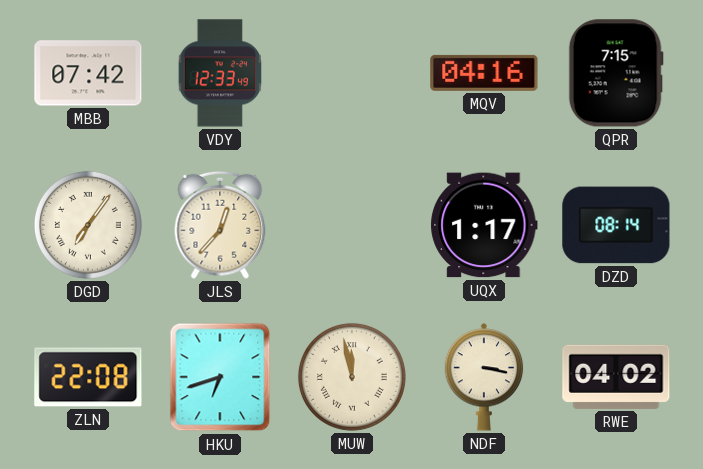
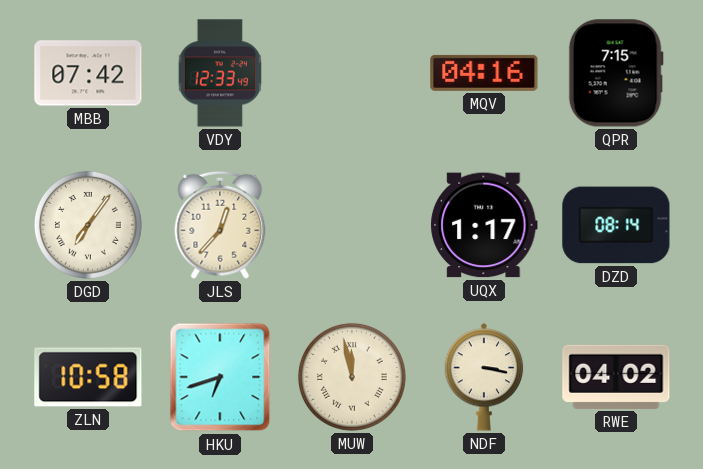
ZLN: 22:08 -> 10:58 (88, 377)
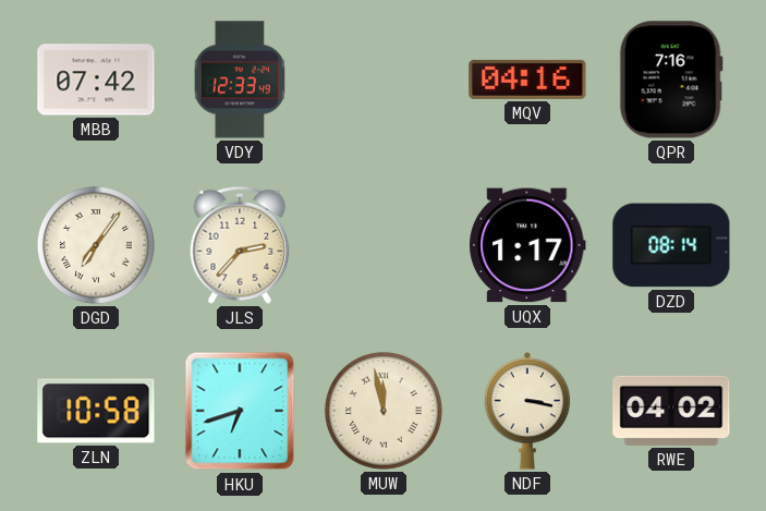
QPR: 7:15 -> 7:16 (671, 80)
JLS: 12:37 -> 2:37 (240, 245)
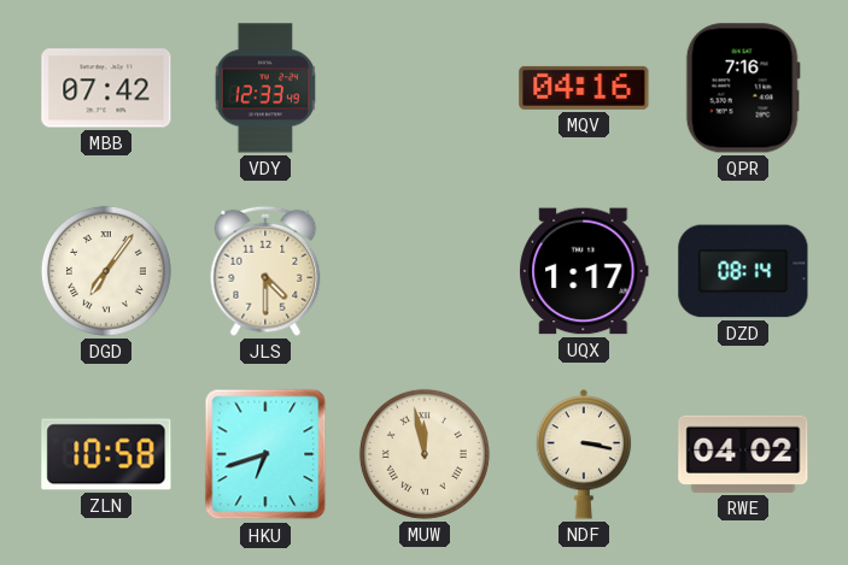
JLS: 2:37 -> 4:30 (265, 271)
